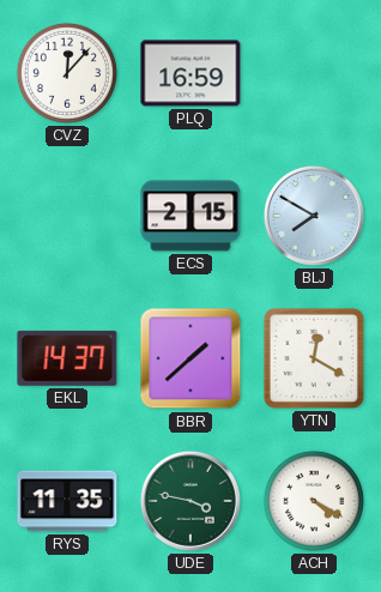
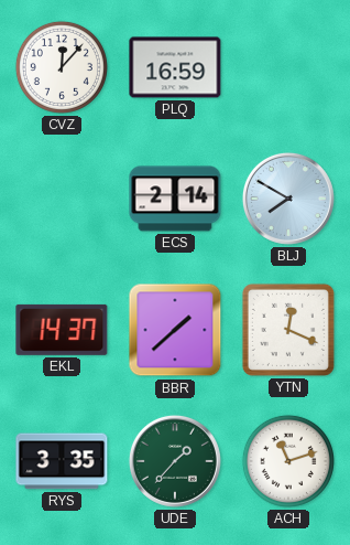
ECS: 2:15 -> 2:14 (175, 199)
YTN: 12:20 -> 12:19 (288, 330)
RYS: 11:35 -> 3:35 (62, 461)
UDE: 3:47 -> 1:37 (175, 461)
ACH: 4:20 -> 11:12 (288, 461)
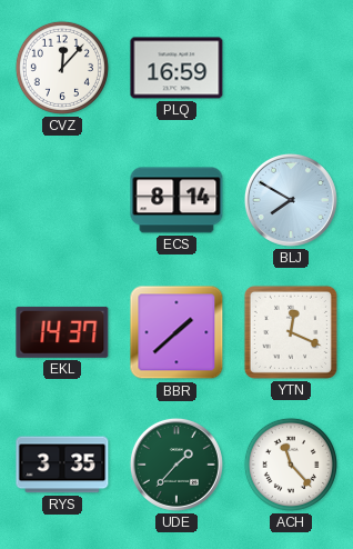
ECS: 2:14 -> 8:14 (176, 200)
ACH: 11:12 -> 11:23 (291, 465)
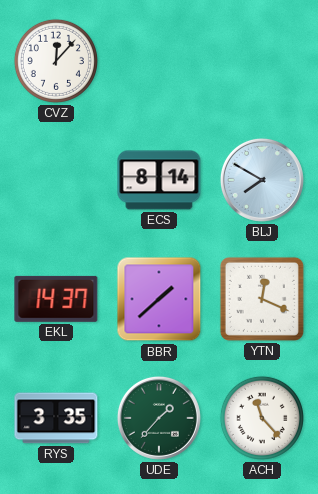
PLQ: 16:59 -> none (176, 68)
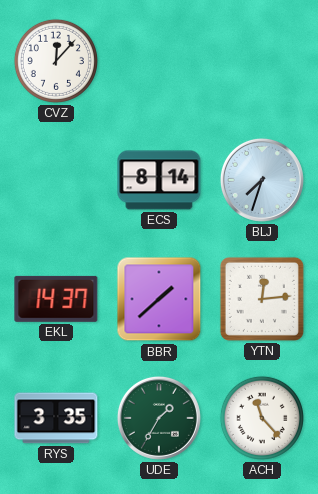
BLJ: 7:50 -> 7:33 (262, 180)
YTN: 12:19 -> 12:14 (262, 299)
UDE: 1:37 -> 1:35 (159, 418)
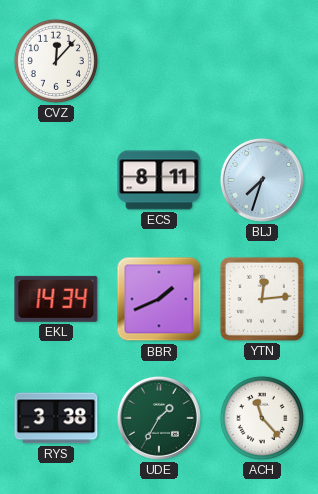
ECS: 8:14 -> 8:11 (159, 180)
EKL: 14:37 -> 14:34 (56, 299)
BBR: 1:38 -> 1:41 (159, 299)
RYS: 3:35 -> 3:38 (56, 418)
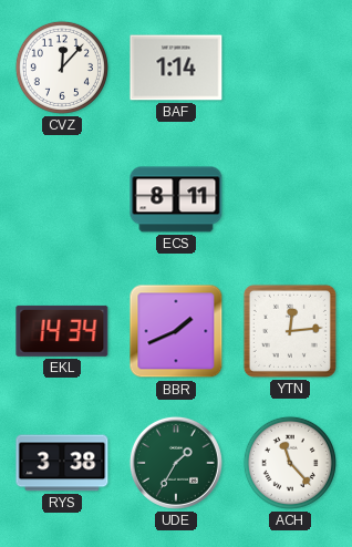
BAF: none -> 1:14 (176, 68)
BLJ: 7:33 -> none (262, 180)
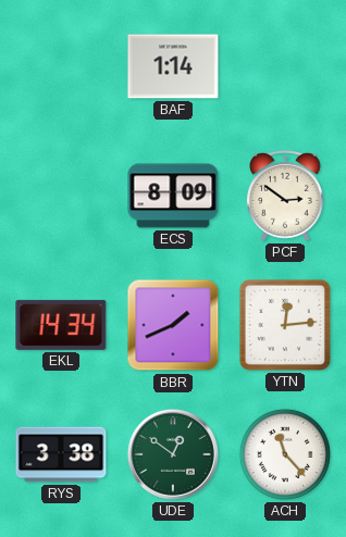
CVZ: 12:07 -> none (62, 68)
ECS: 8:11 -> 8:09 (173, 196)
PCF: none -> 2:51 (285, 196)
UDE: 1:35 -> 12:51 (173, 454)
